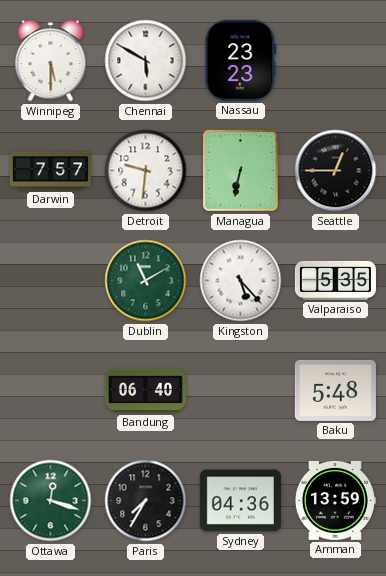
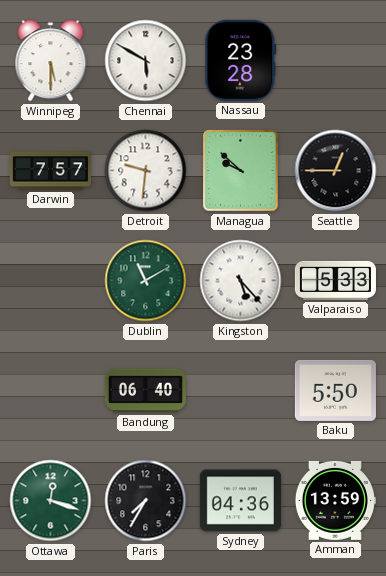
Nassau: 23:23 -> 23:28 (241, 60)
Managua: 6:32 -> 9:52 (241, 171)
Valparaiso: 5:35 -> 5:33 (335, 280)
Baku: 5:48 -> 5:50 (335, 390)
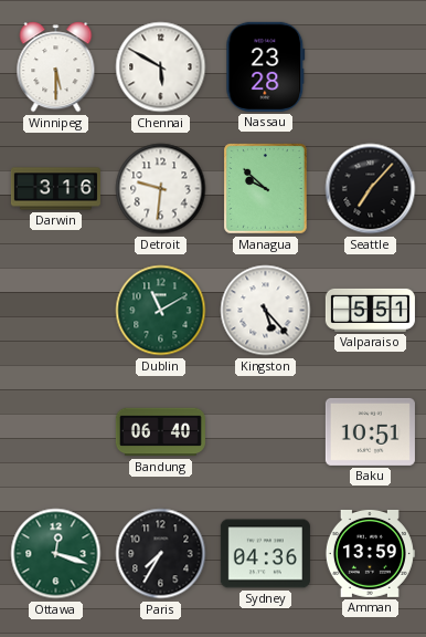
Darwin: 7:57 -> 3:16 (55, 189)
Seattle: 12:45 -> 7:07 (371, 189)
Valparaiso: 5:33 -> 5:51 (370, 310)
Baku: 5:50 -> 10:51 (370, 431)
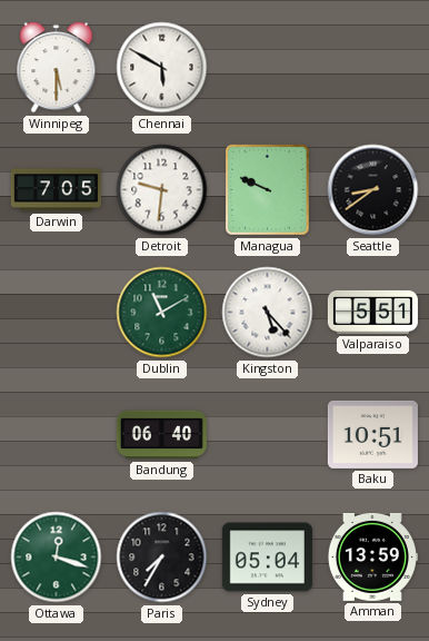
Nassau: 23:28 -> none (266, 66)
Darwin: 3:16 -> 7:05 (56, 190)
Managua: 9:52 -> 9:49 (268, 190)
Seattle: 7:07 -> 8:39 (373, 190)
Sydney: 04:36 -> 05:04 (267, 558)
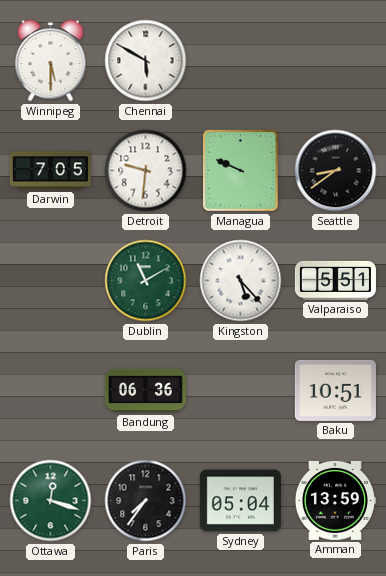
Bandung: 06:40 -> 06:36 (145, 391)
Paris: 7:35 -> 7:36 (146, 501)
